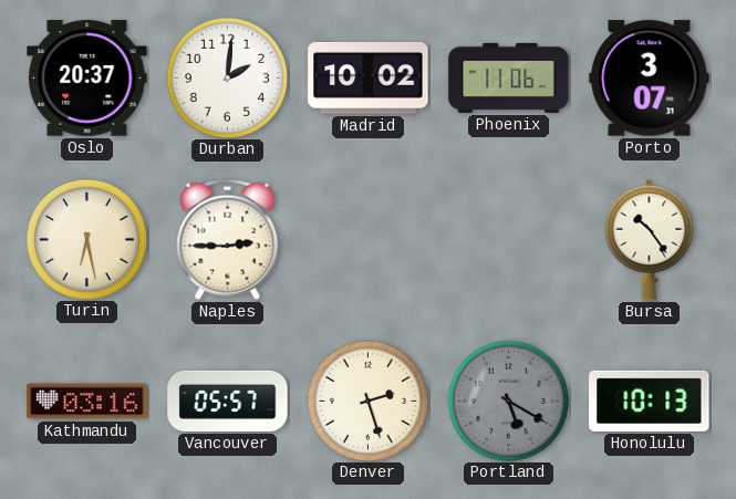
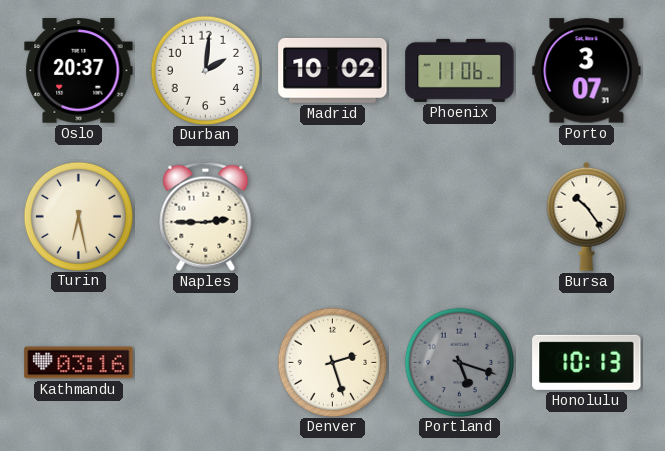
Vancouver: 05:57 -> none (228, 401)
Portland: 5:20 -> 5:18 (459, 362)
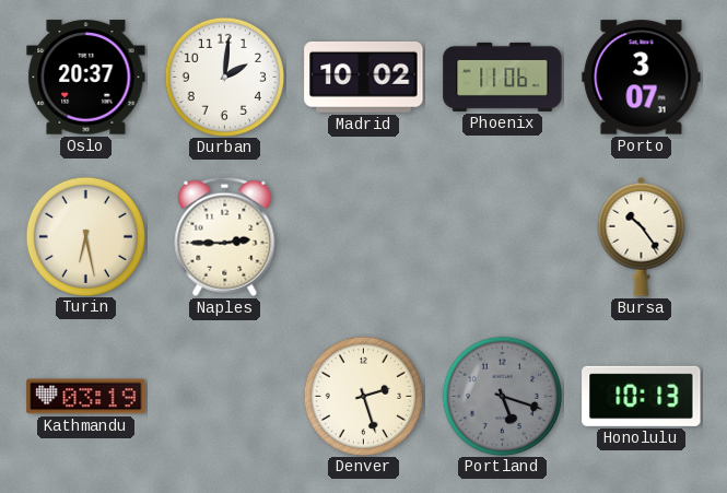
Kathmandu: 03:16 -> 03:19 (86, 397)
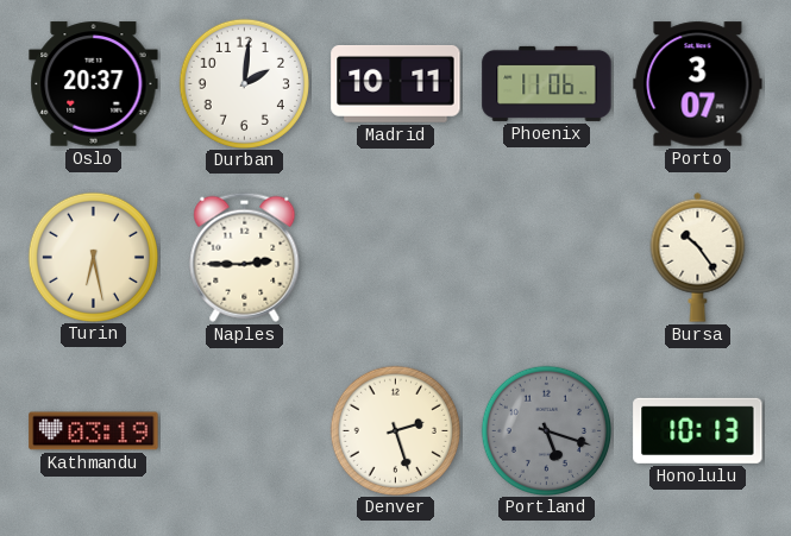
Madrid: 10:02 -> 10:11 (396, 83)
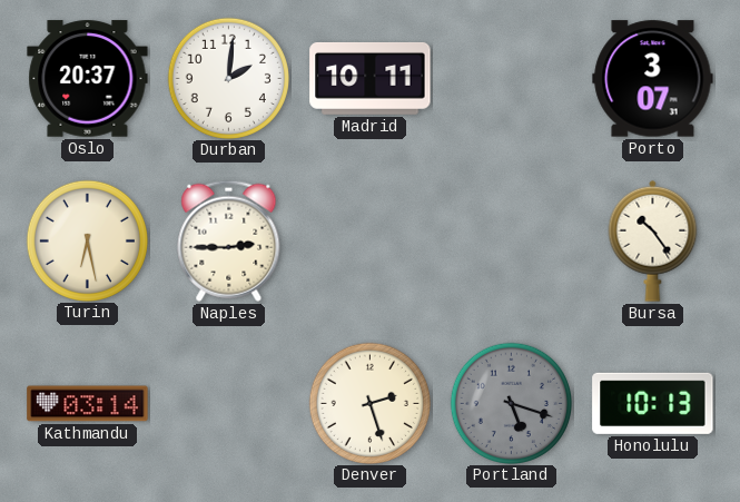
Phoenix: 11:06 -> none (547, 83)
Kathmandu: 03:19 -> 03:14 (88, 404)
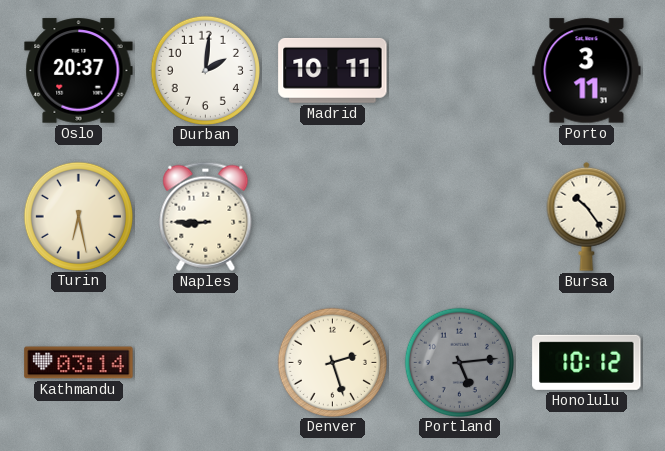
Porto: 3:07 -> 3:11 (587, 71)
Naples: 2:45 -> 8:45 (206, 216)
Portland: 5:18 -> 5:14 (459, 362)
Honolulu: 10:13 -> 10:12 (587, 362)
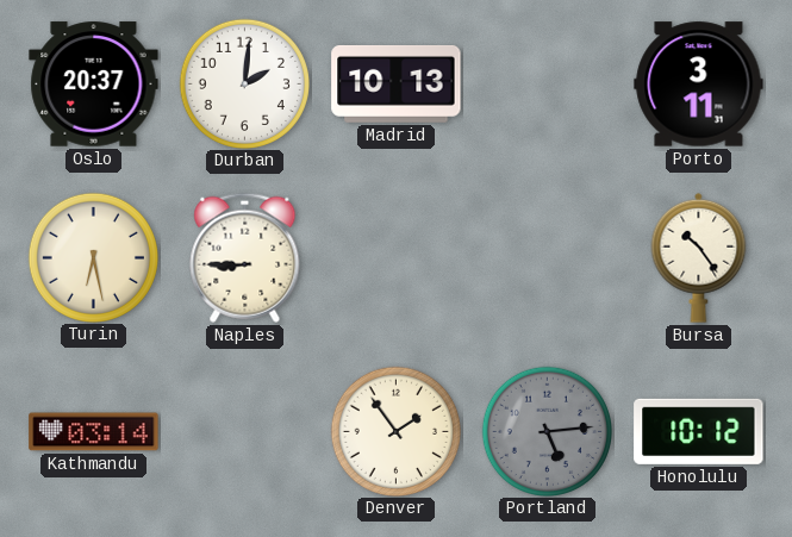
Madrid: 10:11 -> 10:13 (397, 83)
Denver: 2:27 -> 1:54 (395, 431)
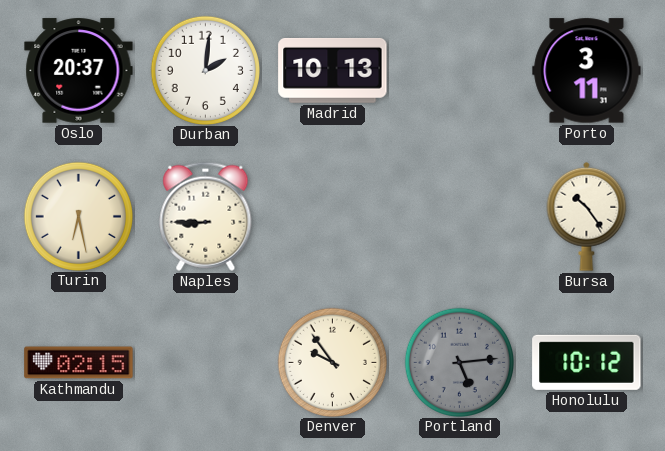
Kathmandu: 03:14 -> 02:15 (79, 363)
Denver: 1:54 -> 9:54 (332, 362)
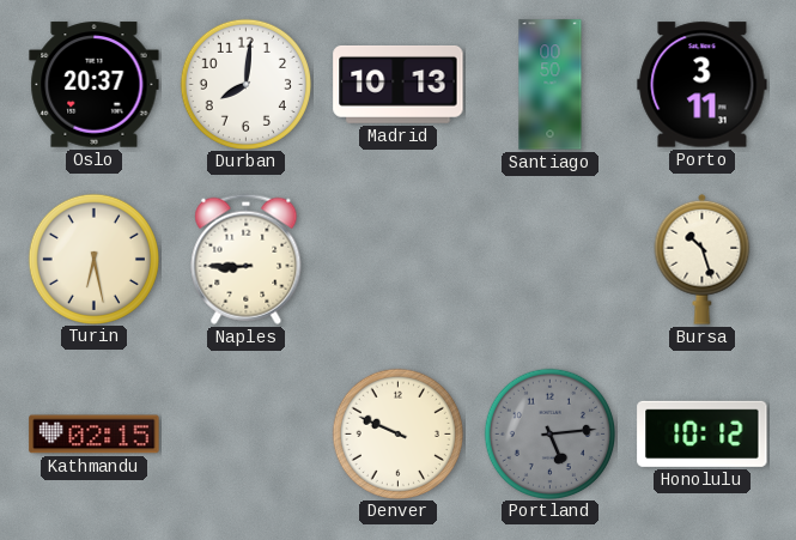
Durban: 2:01 -> 8:01 (245, 84)
Santiago: none -> 00:50 (551, 85)
Bursa: 10:24 -> 10:27 (703, 259)
Denver: 9:54 -> 9:49 (397, 433)
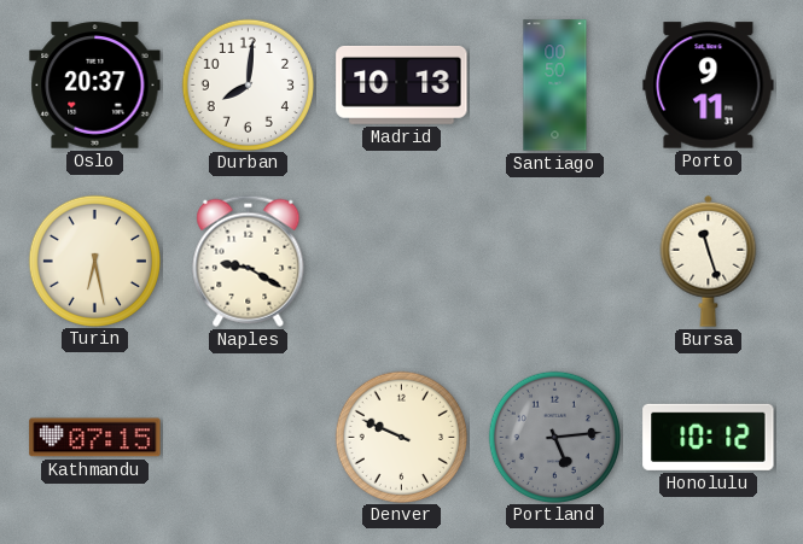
Porto: 3:11 -> 9:11 (709, 86)
Naples: 8:45 -> 9:20 (249, 261)
Bursa: 10:27 -> 11:27 (709, 261)
Kathmandu: 02:15 -> 07:15 (95, 438)
